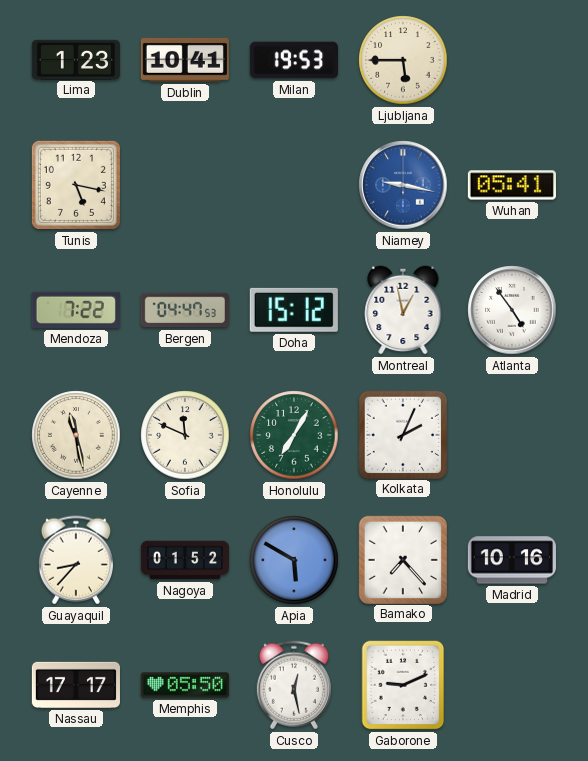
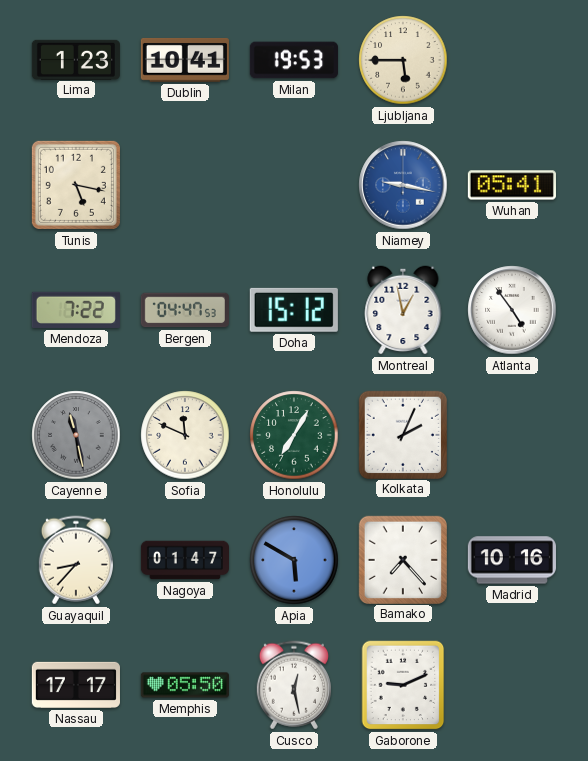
Cayenne dial: cream -> grey (76, 435)
Nagoya: 01:52 -> 01:47 (184, 560)
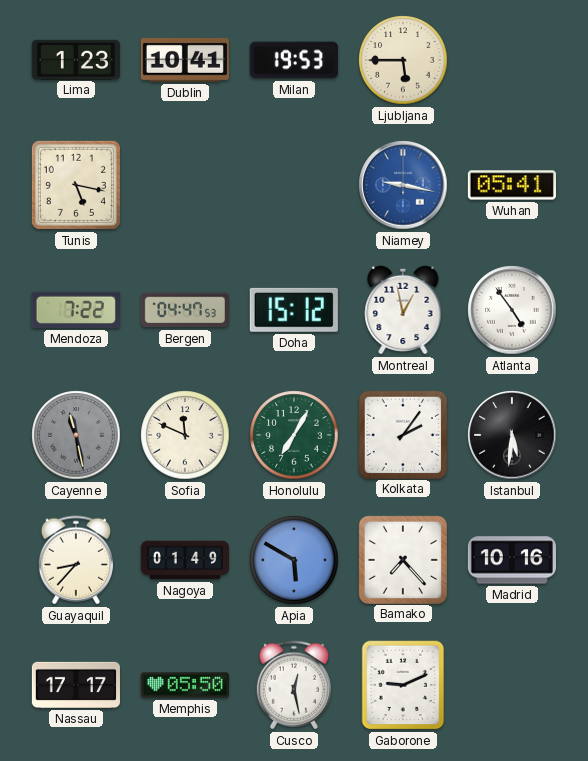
Kolkata: 2:04 -> 2:06 (402, 434)
Istanbul: none -> 5:31 (512, 435)
Nagoya: 01:47 -> 01:49 (184, 560)
